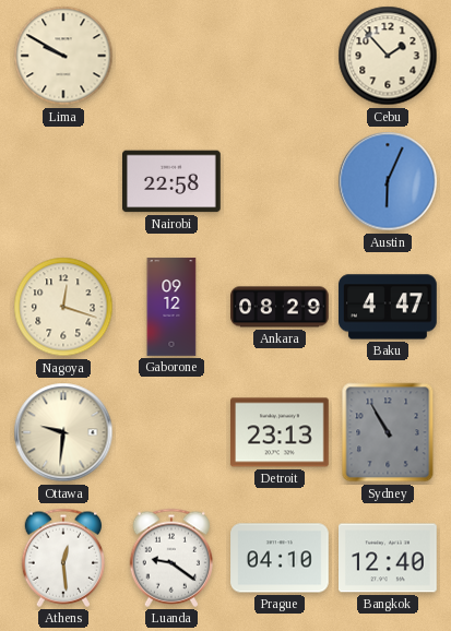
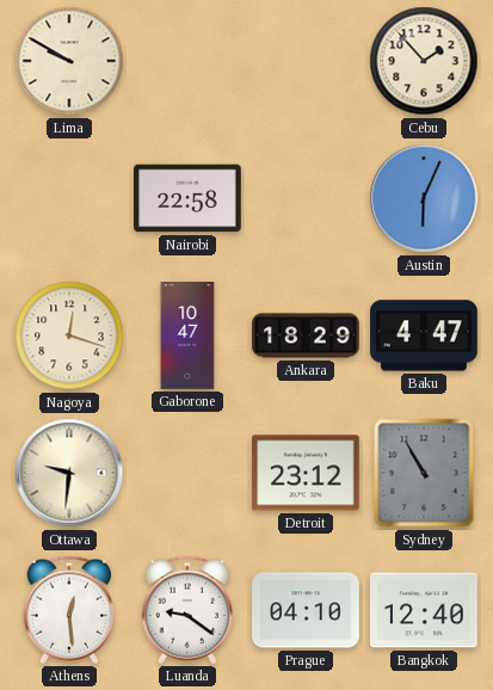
Gaborone: 09:12 -> 10:47 (187, 335)
Ankara: 08:29 -> 18:29 (306, 335)
Detroit: 23:13 -> 23:12 (307, 473)
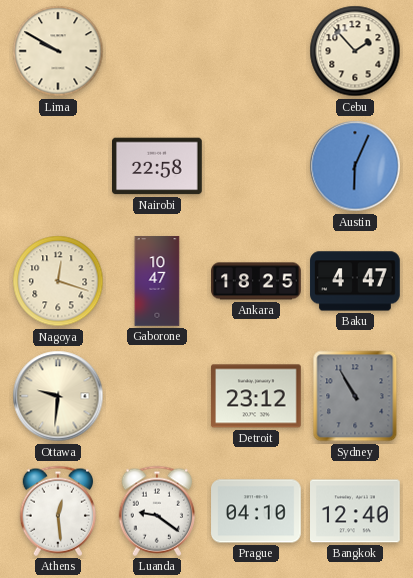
Ankara: 18:29 -> 18:25 (256, 281)
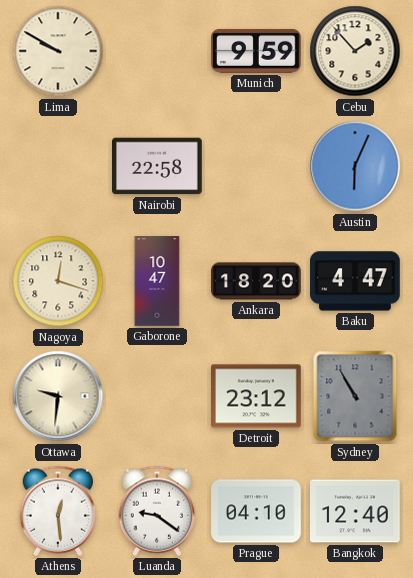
Munich: none -> 9:59 (257, 51)
Ankara: 18:25 -> 18:20 (256, 281)
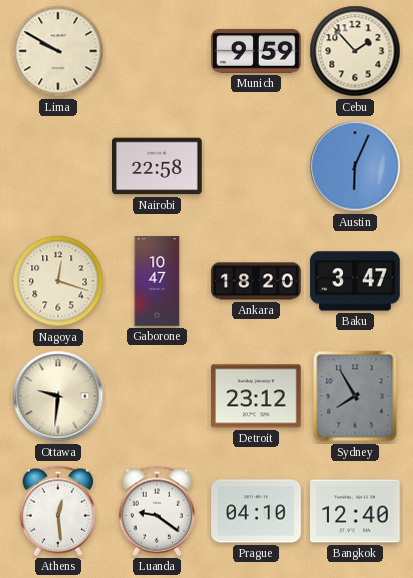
Baku: 4:47 -> 3:47 (355, 281)
Sydney: 10:55 -> 7:55 (355, 396)
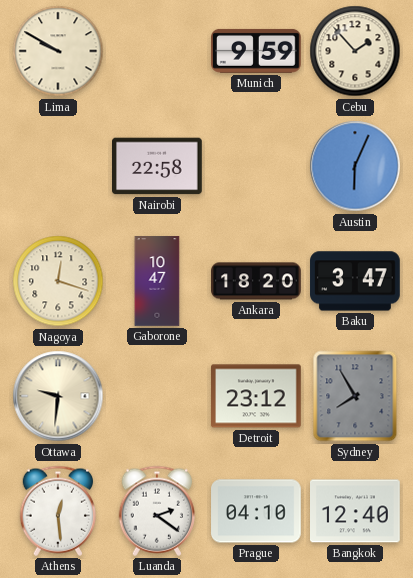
Luanda: 9:21 -> 2:21 (156, 511)
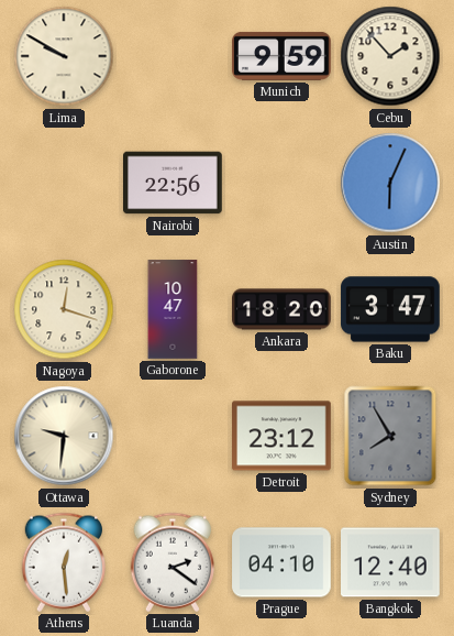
Nairobi: 22:58 -> 22:56 (174, 183)
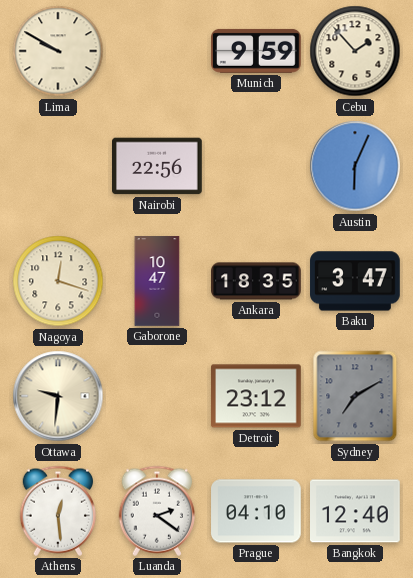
Ankara: 18:20 -> 18:35 (256, 281)
Sydney: 7:55 -> 7:10 (355, 396)
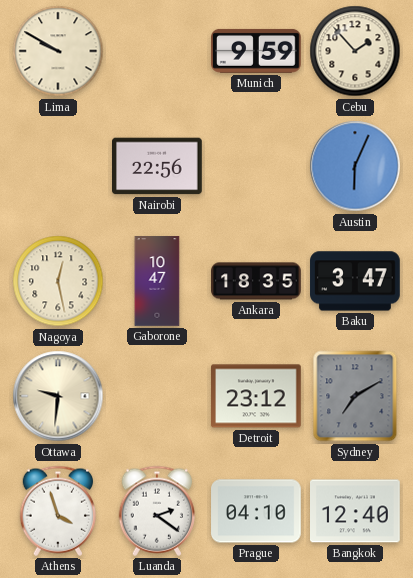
Nagoya: 12:18 -> 12:28 (58, 281)
Athens: 12:29 -> 3:57 (57, 511)
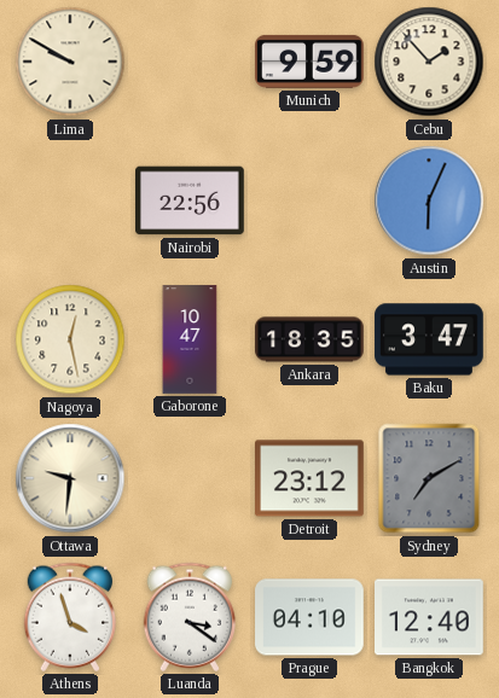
Luanda: 2:21 -> 3:21 (188, 617)
